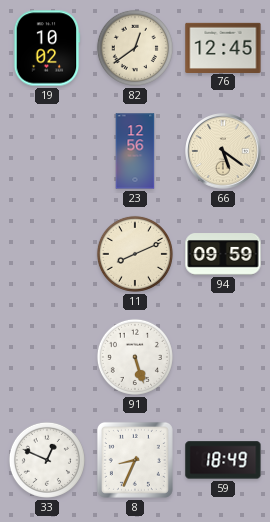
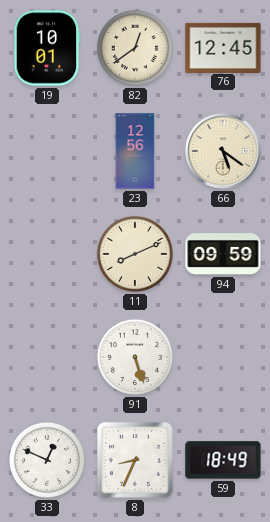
19: 10:02 -> 10:01 (47, 48)
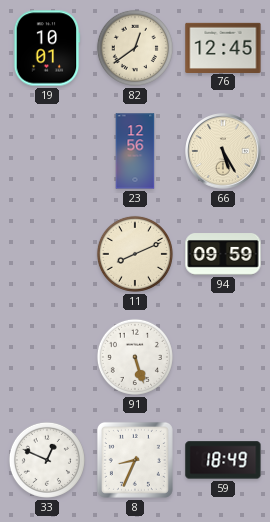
66: 5:21 -> 5:25 (223, 151)
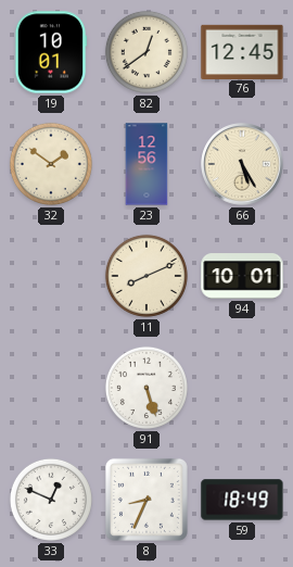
32: none -> 1:51 (51, 164)
94: 09:59 -> 10:01 (242, 276)
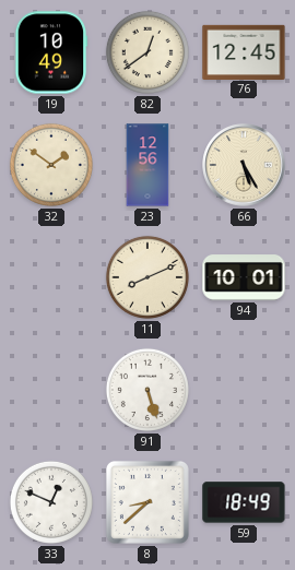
19: 10:01 -> 10:49 (51, 52)
8: 8:34 -> 8:38 (147, 502)
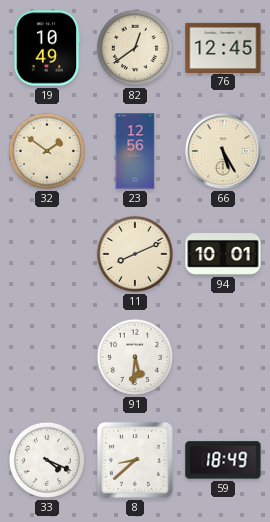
91: 5:27 -> 5:31 (135, 357)
33: 12:49 -> 4:19 (47, 460)
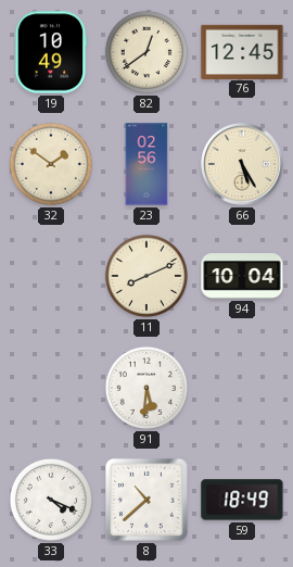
23: 12:56 -> 02:56 (146, 164)
94: 10:01 -> 10:04 (242, 276)
8: 8:38 -> 10:38 (146, 500)
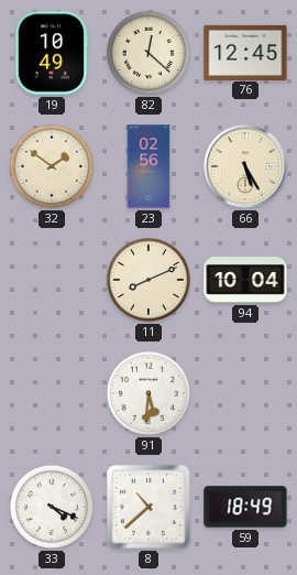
82: 12:39 -> 12:22 (148, 53)
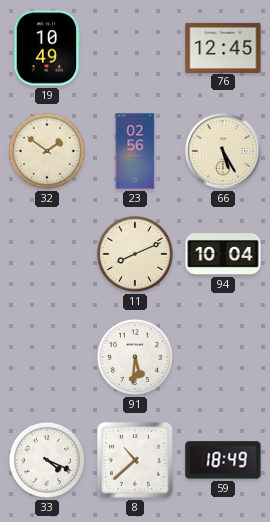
82: 12:22 -> none (148, 53)
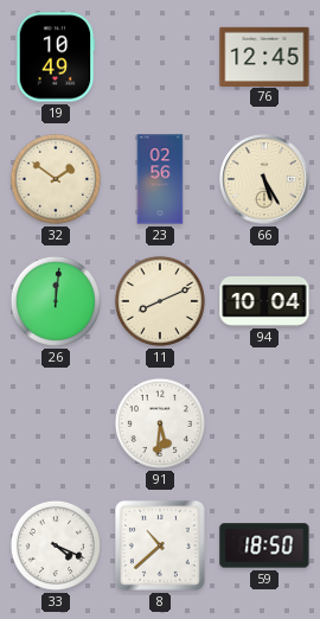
26: none -> 12:01 (56, 301)
59: 18:49 -> 18:50 (264, 545)
